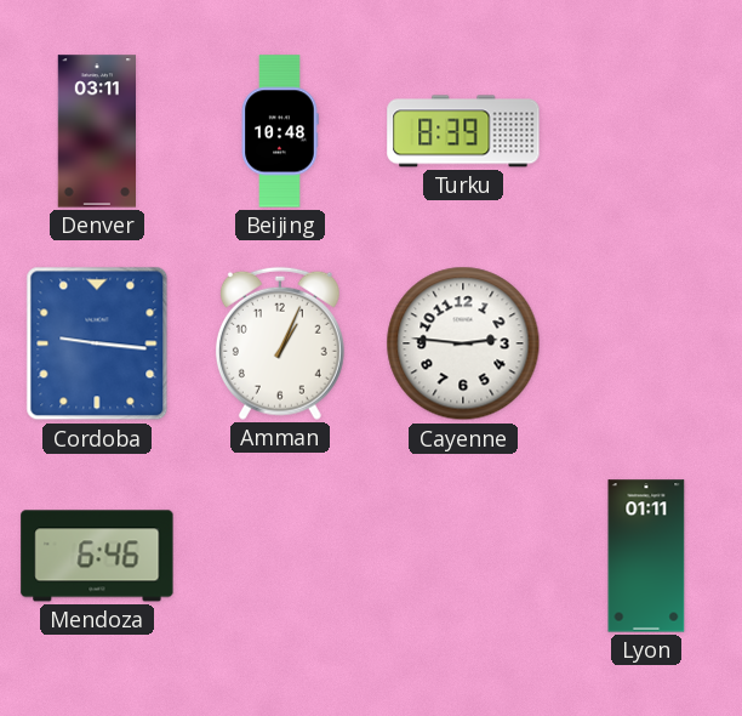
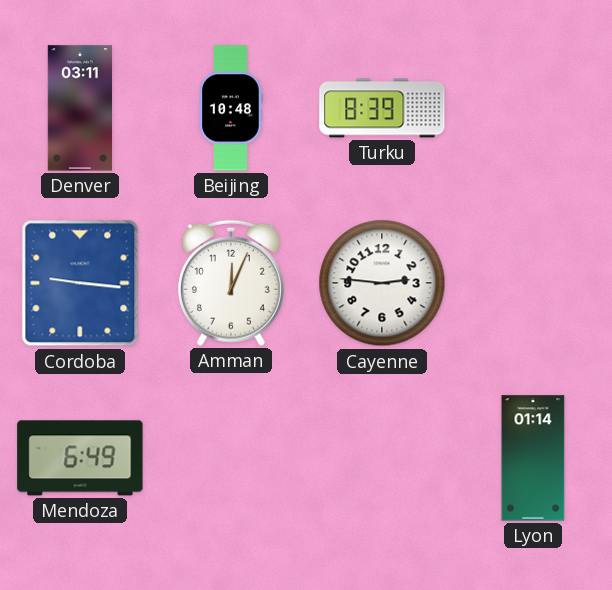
Amman: 1:04 -> 12:04 (231, 283)
Mendoza: 6:46 -> 6:49 (80, 458)
Lyon: 01:11 -> 01:14 (533, 458)
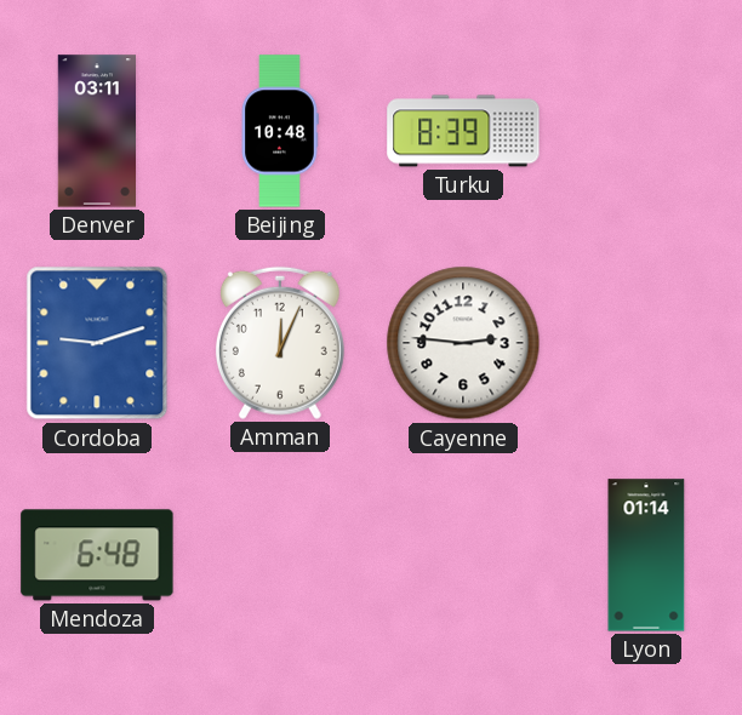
Cordoba: 9:16 -> 9:12 (97, 343)
Mendoza: 6:49 -> 6:48 (97, 555)
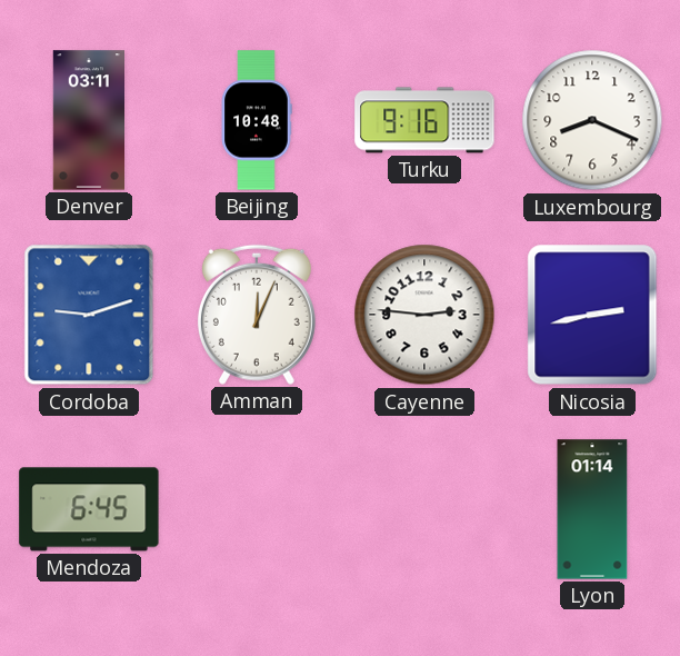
Turku: 8:39 -> 9:16 (424, 120)
Luxembourg: none -> 8:19 (592, 120)
Nicosia: none -> 2:43 (592, 315)
Mendoza: 6:48 -> 6:45 (89, 509)
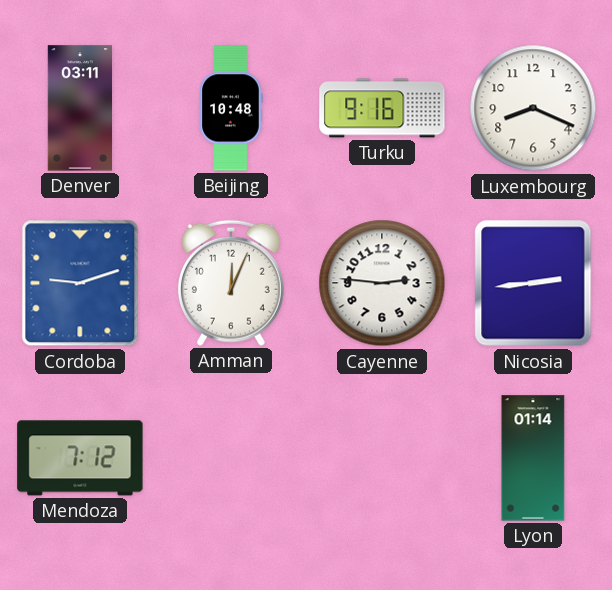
Nicosia: 2:43 -> 2:44 (533, 283)
Mendoza: 6:45 -> 7:12 (80, 458)
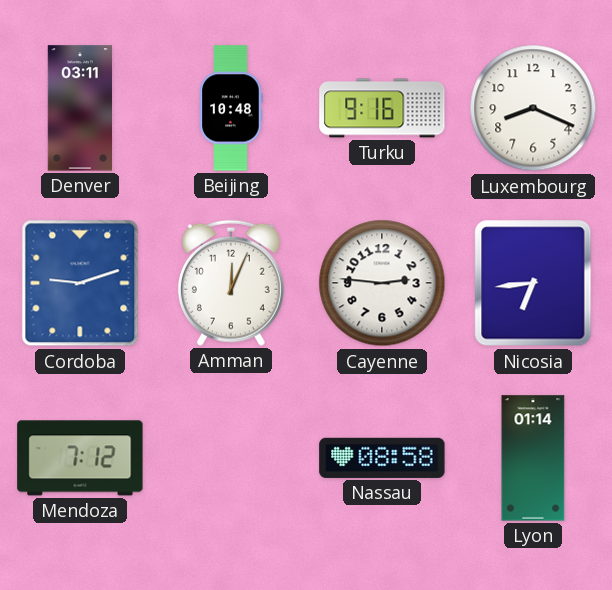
Nicosia: 2:44 -> 6:44 (533, 283)
Nassau: none -> 08:58 (382, 458)
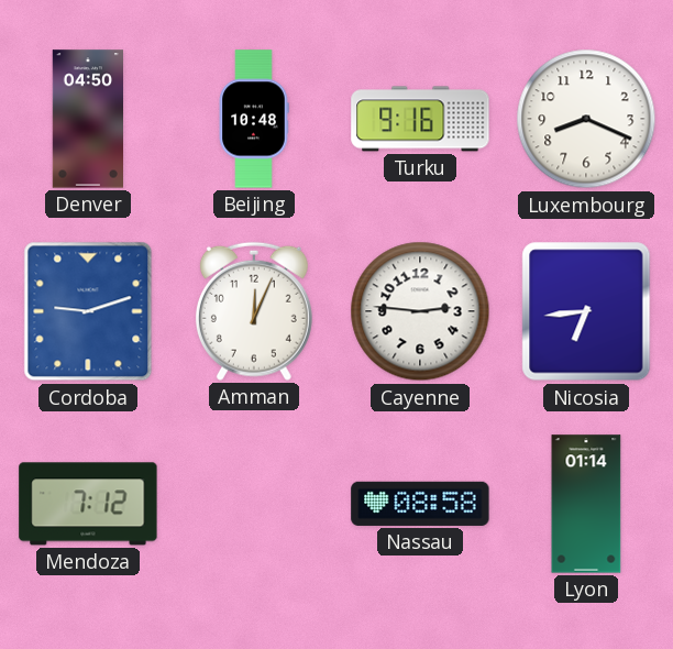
Denver: 03:11 -> 04:50 (87, 119)
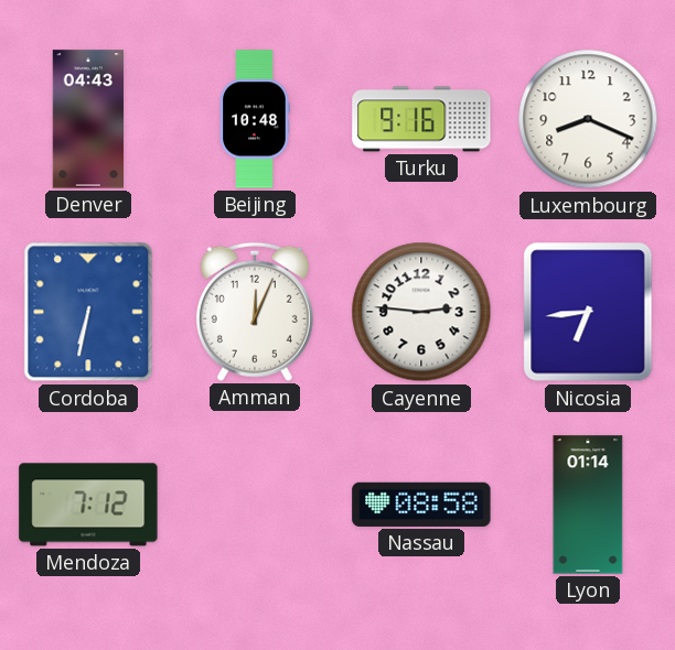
Denver: 04:50 -> 04:43 (87, 119)
Cordoba: 9:12 -> 6:32 (88, 312)
